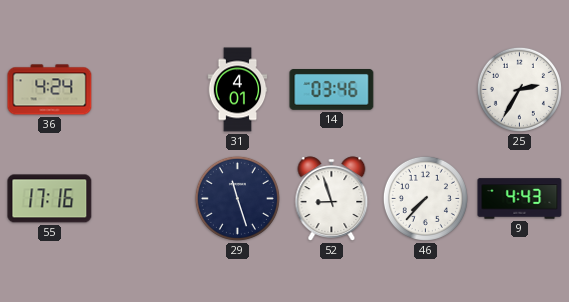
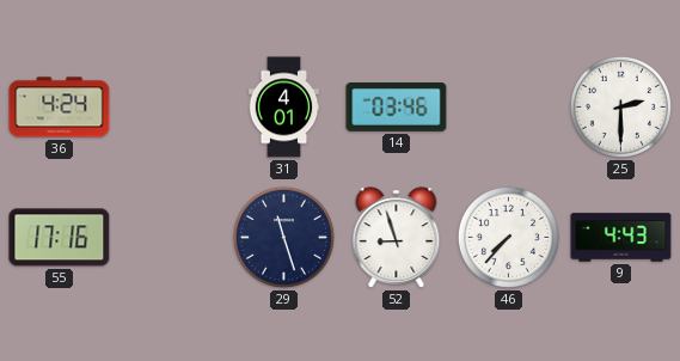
25: 2:35 -> 2:30 (620, 106)
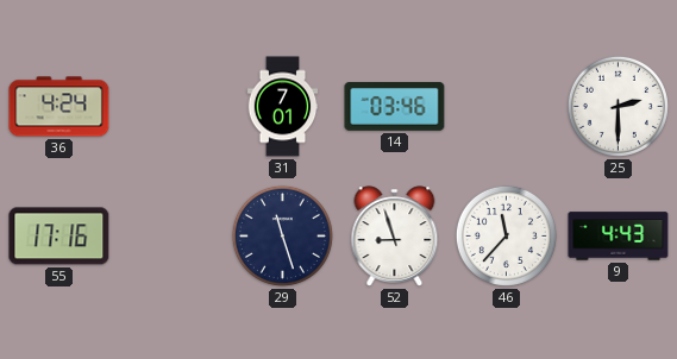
31: 4:01 -> 7:01 (283, 107)
46: 7:37 -> 11:37 (506, 235)
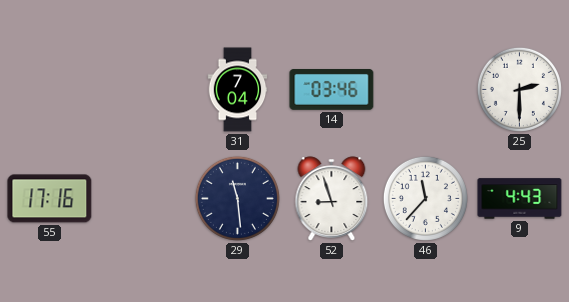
36: 4:24 -> none (59, 107)
31: 7:01 -> 7:04 (238, 90)
29: 11:27 -> 11:29 (237, 198)
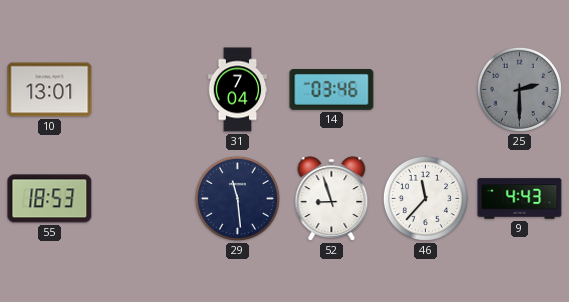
10: none -> 13:01 (50, 90)
25 dial: white -> grey (519, 89)
55: 17:16 -> 18:53 (50, 199)
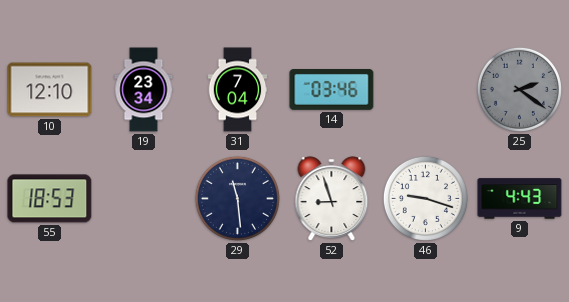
10: 13:01 -> 12:10 (50, 90)
19: none -> 23:34 (144, 90)
25: 2:30 -> 2:21 (519, 89)
46: 11:37 -> 9:18 (425, 198)
